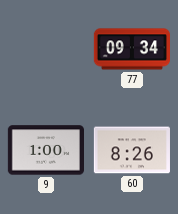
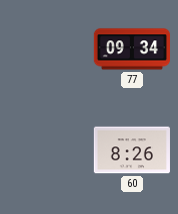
9: 1:00 -> none (45, 150)
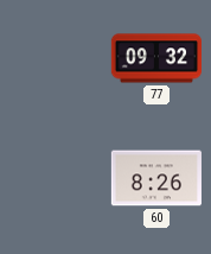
77: 09:34 -> 09:32 (155, 58)
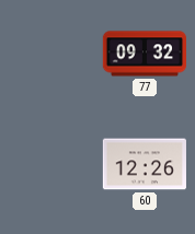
60: 8:26 -> 12:26 (145, 164)
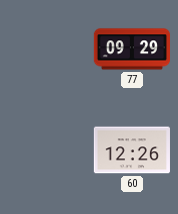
77: 09:32 -> 09:29 (131, 49)
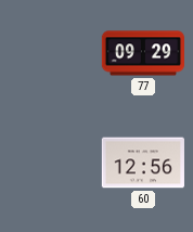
60: 12:26 -> 12:56 (143, 163)
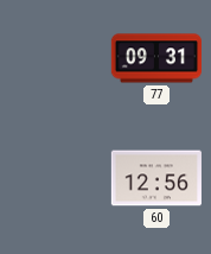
77: 09:29 -> 09:31 (155, 58)
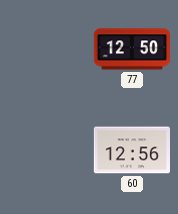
77: 09:31 -> 12:50 (131, 49)
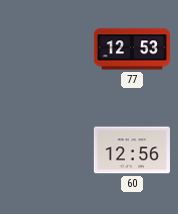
77: 12:50 -> 12:53 (131, 49)
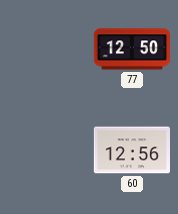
77: 12:53 -> 12:50 (131, 49)
